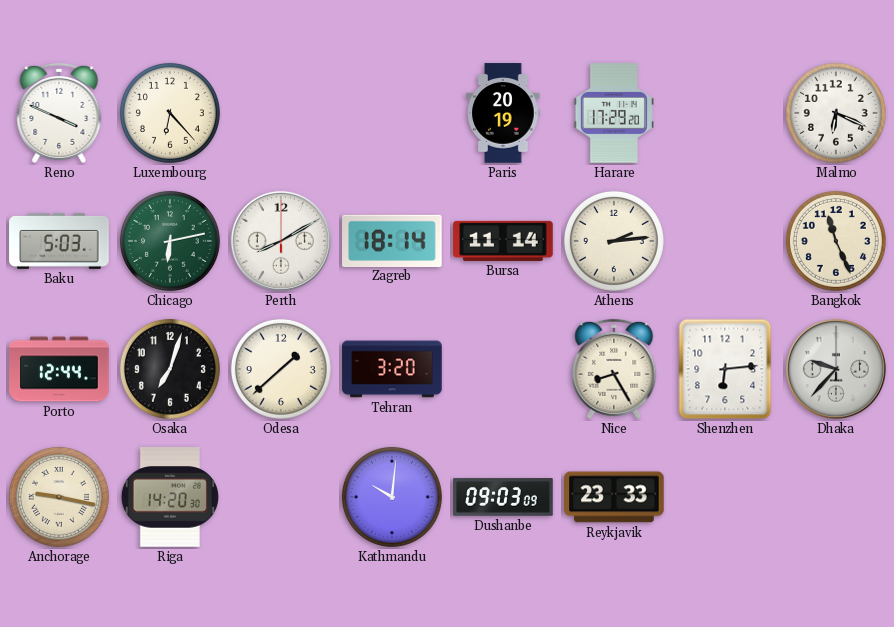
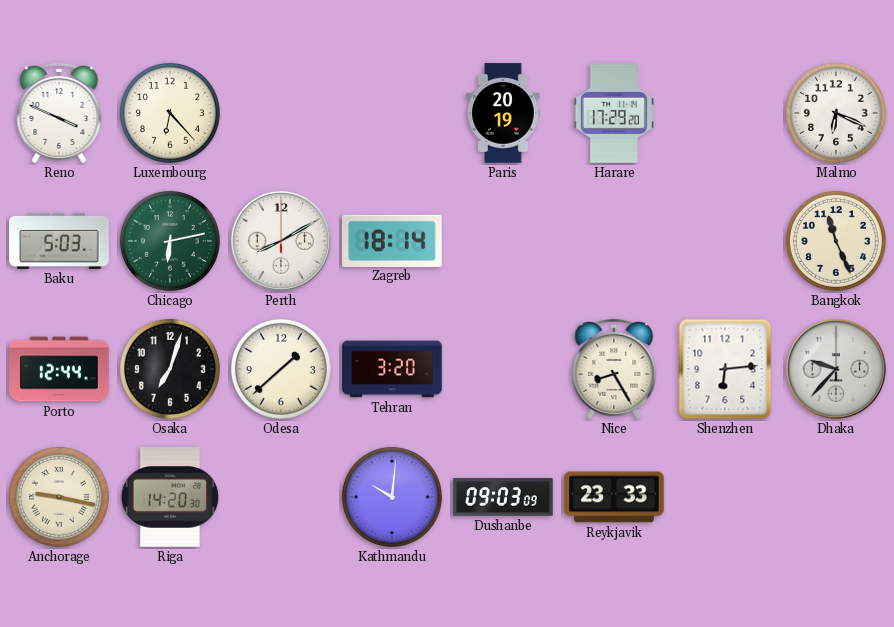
Bursa: 11:14 -> none (503, 241)
Athens: 2:14 -> none (614, 241)
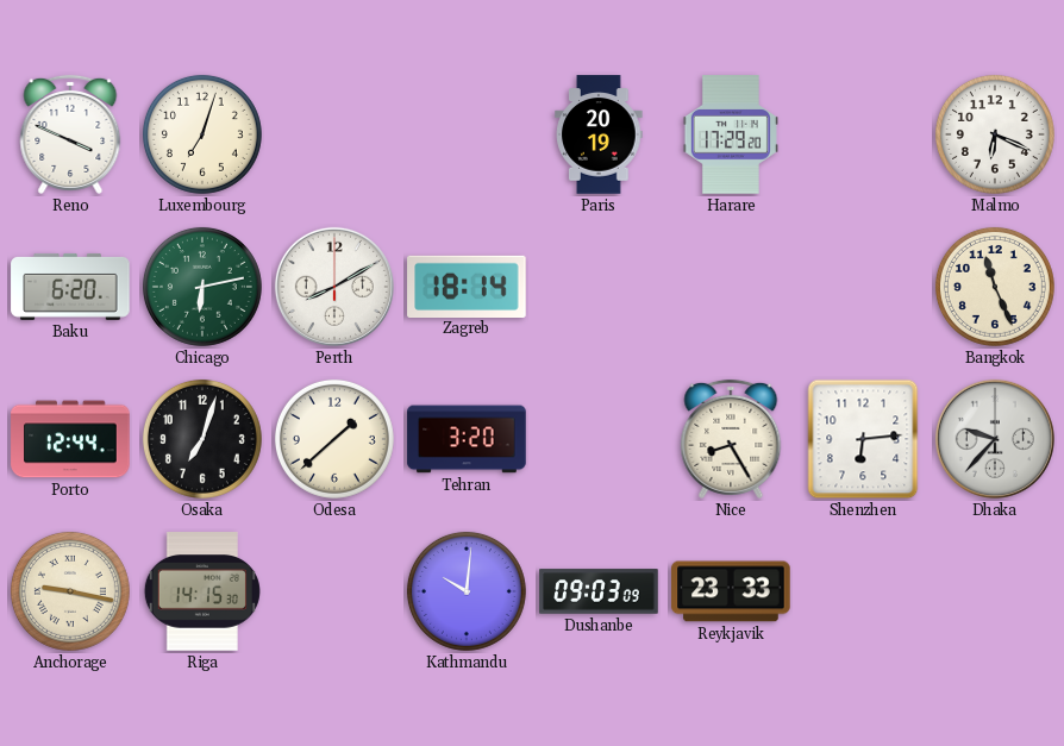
Luxembourg: 6:23 -> 7:03 (202, 134)
Baku: 5:03 -> 6:20 (70, 287)
Riga: 14:20 -> 14:15 (202, 591)
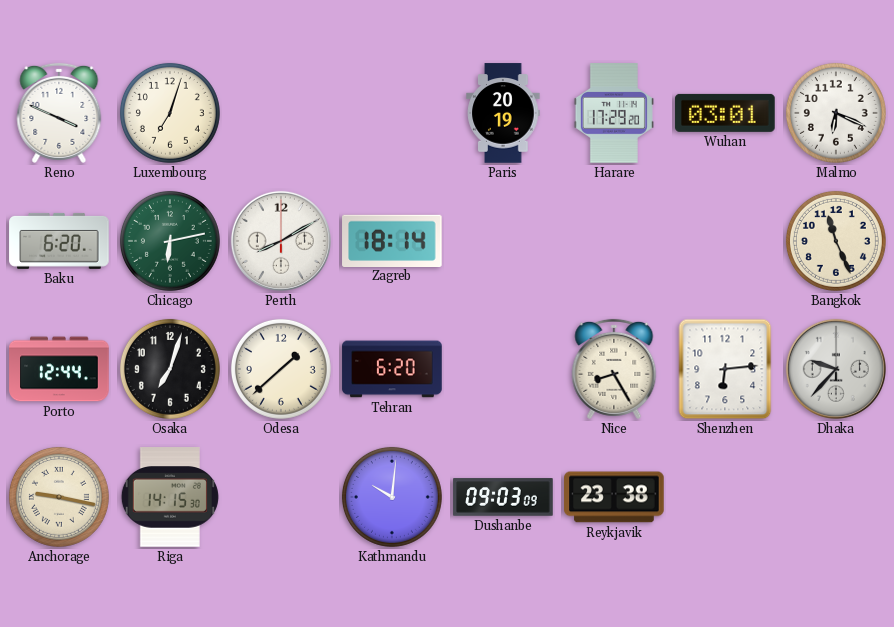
Wuhan: none -> 03:01 (725, 113)
Tehran: 3:20 -> 6:20 (392, 369)
Reykjavik: 23:33 -> 23:38 (614, 497)
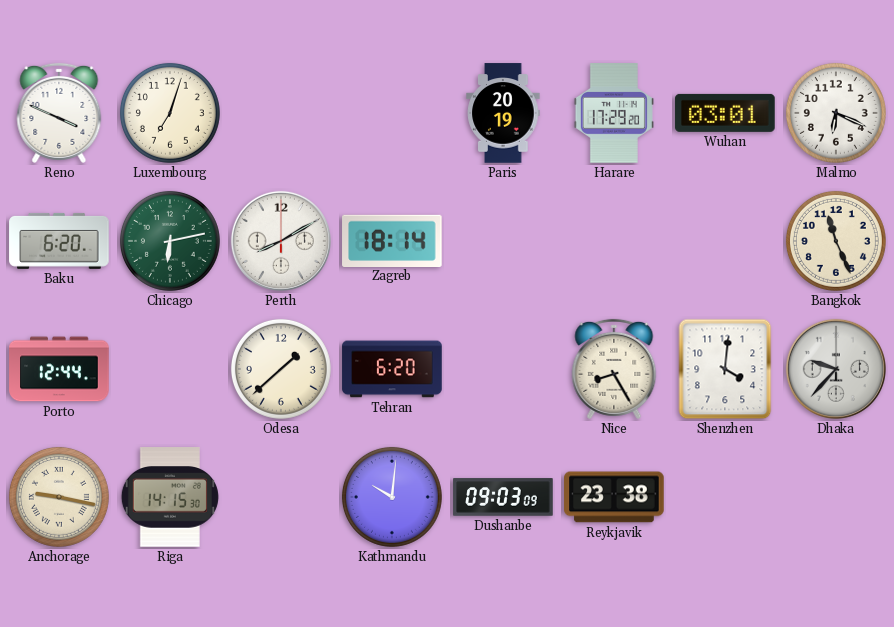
Osaka: 7:03 -> none (170, 369)
Shenzhen: 6:14 -> 4:01 (725, 369)
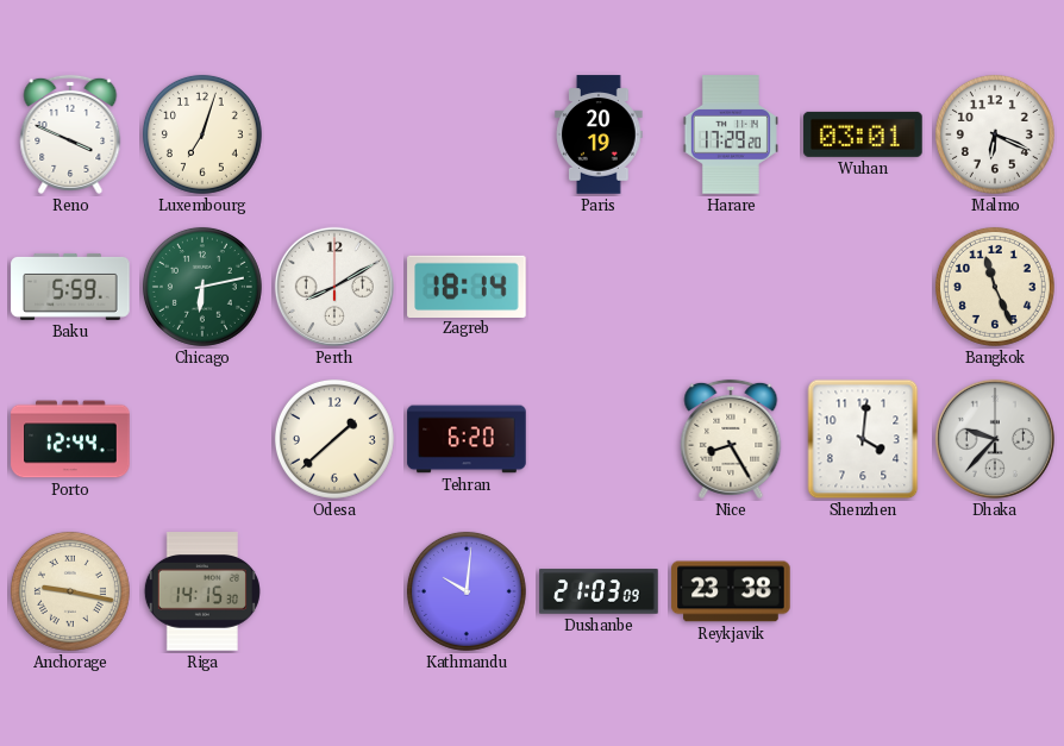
Baku: 6:20 -> 5:59 (70, 287)
Dushanbe: 09:03 -> 21:03 (599, 591)
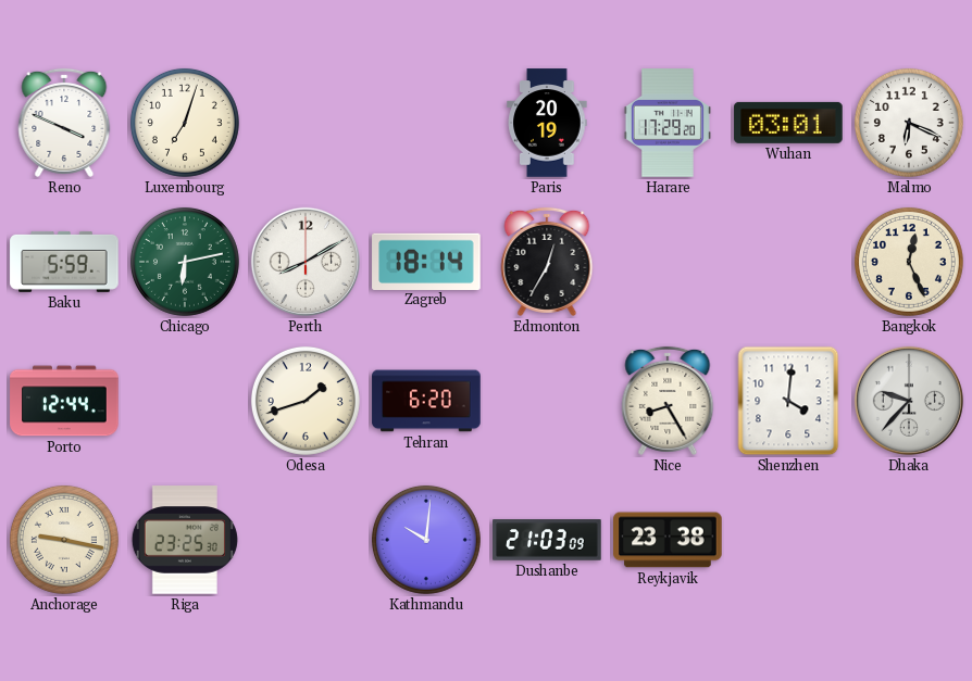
Edmonton: none -> 12:35 (547, 262)
Bangkok: 11:26 -> 12:26 (909, 262)
Odesa: 1:38 -> 1:42 (306, 401)
Riga: 14:15 -> 23:25 (185, 540)
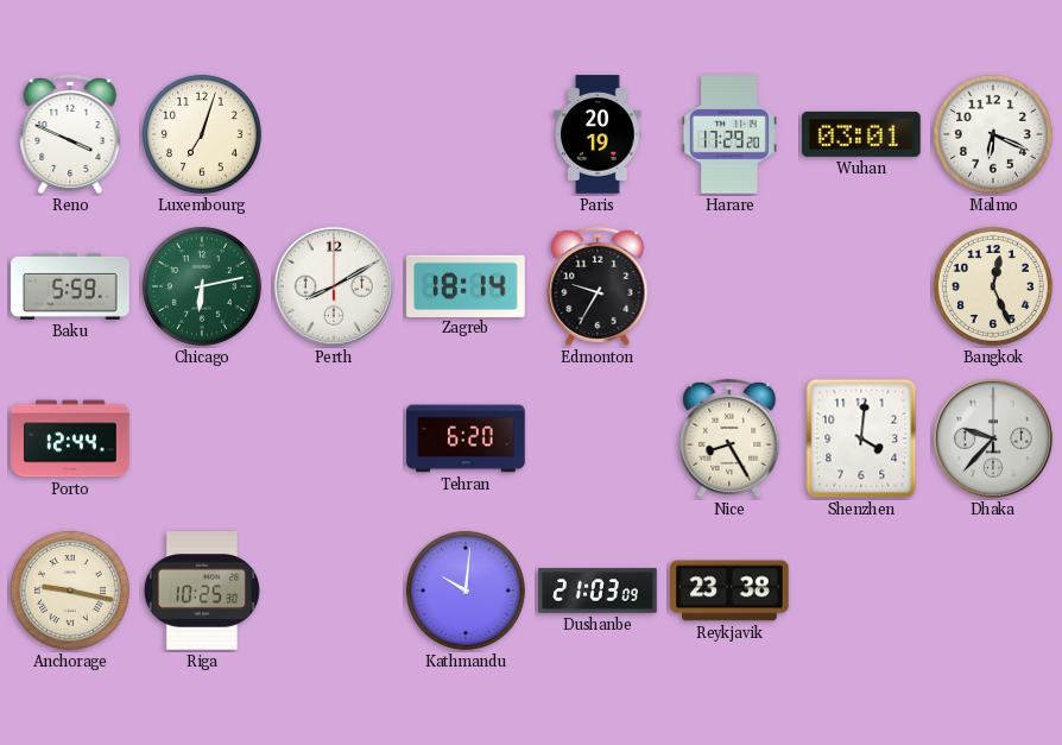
Edmonton: 12:35 -> 9:35 (598, 286)
Odesa: 1:42 -> none (306, 401)
Riga: 23:25 -> 10:25 (202, 591)
